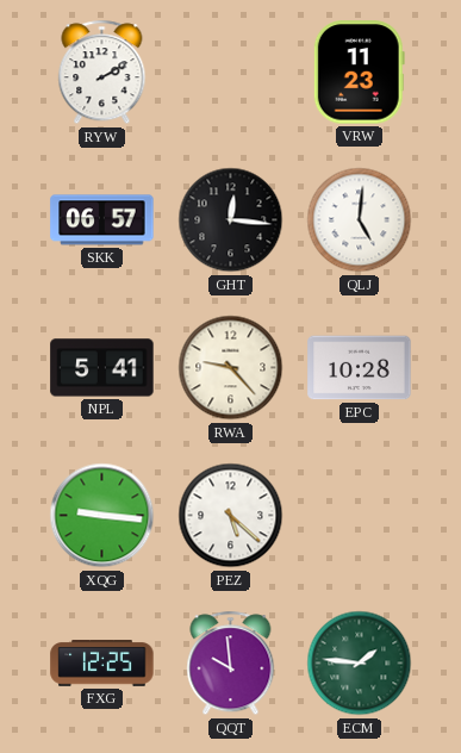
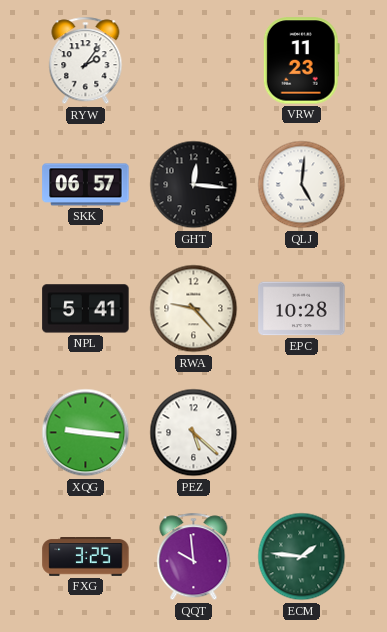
RYW: 2:10 -> 2:06 (86, 61)
FXG: 12:25 -> 3:25 (86, 557)
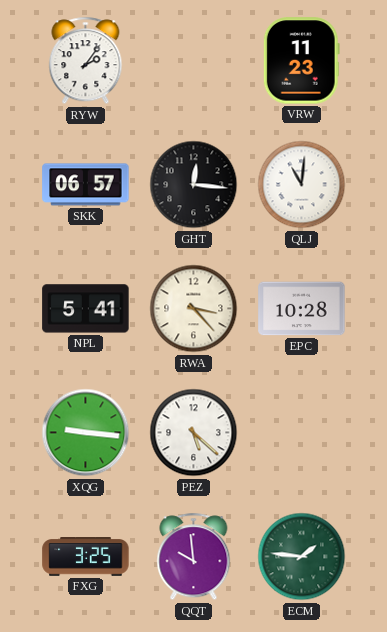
QLJ: 5:01 -> 11:01 (302, 185)
RWA: 9:23 -> 3:23 (194, 309)
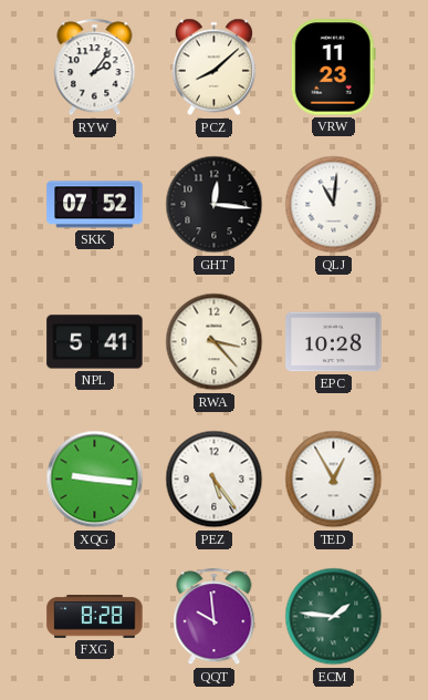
PCZ: none -> 8:08 (213, 68)
SKK: 06:57 -> 07:52 (95, 205)
PEZ: 5:22 -> 5:24 (215, 480)
TED: none -> 12:55 (334, 480)
FXG: 3:25 -> 8:28 (95, 617)
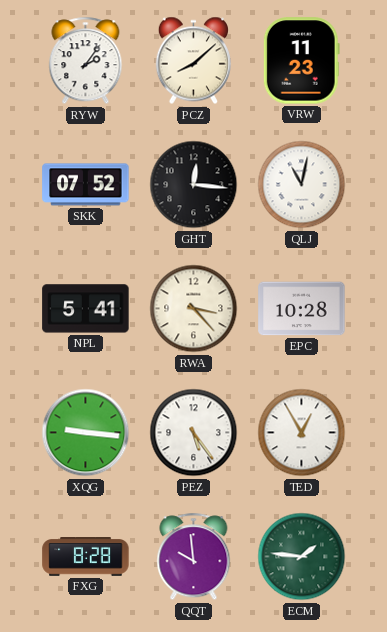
QLJ: 11:01 -> 11:02 (302, 185)
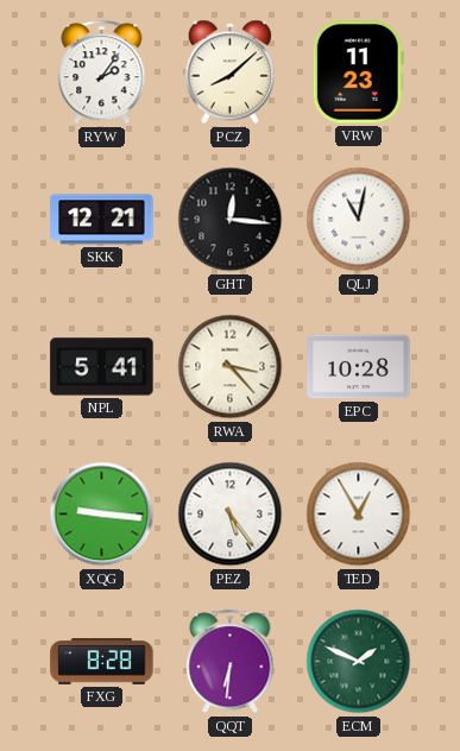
SKK: 07:52 -> 12:21 (102, 220)
QQT: 9:59 -> 6:31 (231, 662)
ECM: 1:46 -> 1:49 (359, 662)
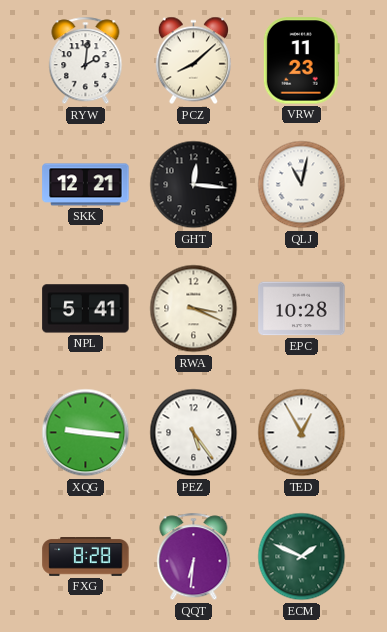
RYW: 2:06 -> 2:01 (86, 61)
RWA: 3:23 -> 3:19 (194, 309)
